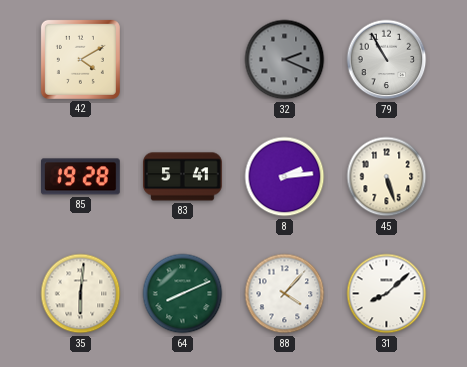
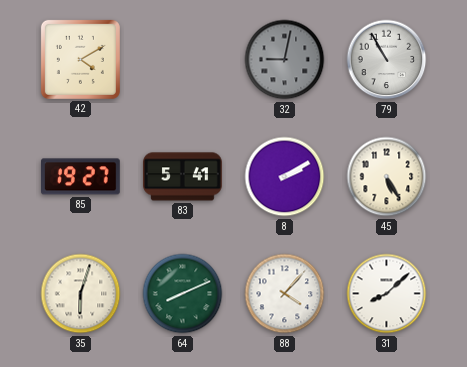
32: 2:19 -> 9:02 (285, 60)
85: 19:28 -> 19:27 (81, 177)
8: 2:14 -> 2:10 (285, 177)
45: 5:27 -> 5:25 (387, 177)
35: 6:01 -> 6:03 (81, 294)
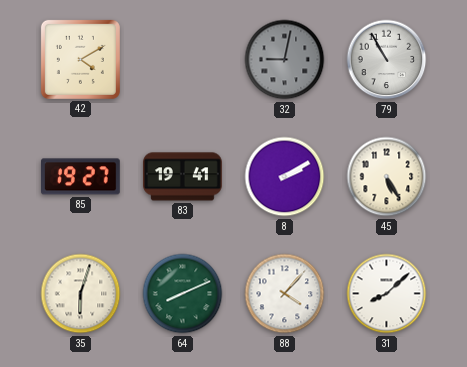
83: 5:41 -> 19:41 (183, 177)
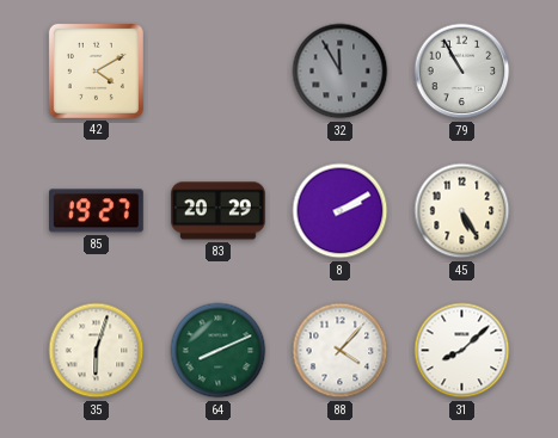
32: 9:02 -> 11:55 (341, 72)
83: 19:41 -> 20:29 (219, 211)
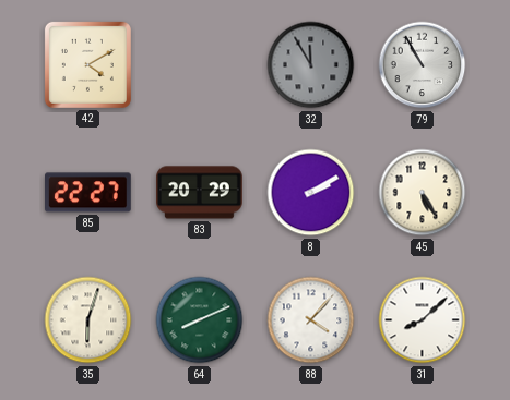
85: 19:27 -> 22:27 (88, 193)
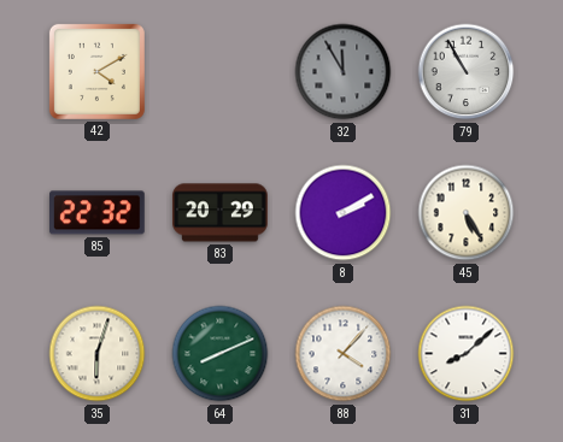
85: 22:27 -> 22:32 (98, 213)
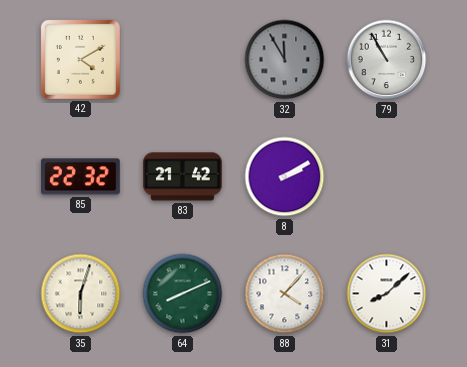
83: 20:29 -> 21:42 (183, 177)
45: 5:25 -> none (467, 213)
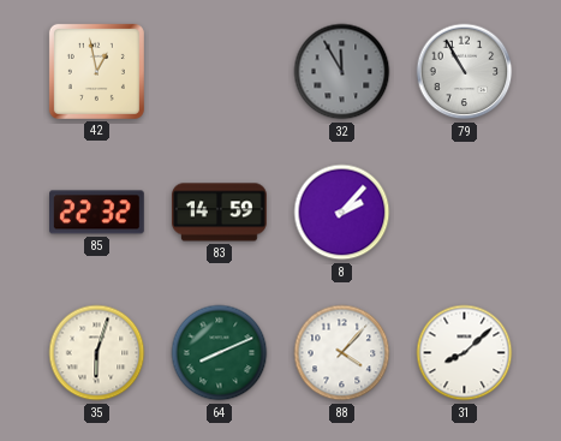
42: 4:10 -> 12:58 (96, 71)
83: 21:42 -> 14:59 (220, 213)
8: 2:10 -> 2:07 (342, 213)
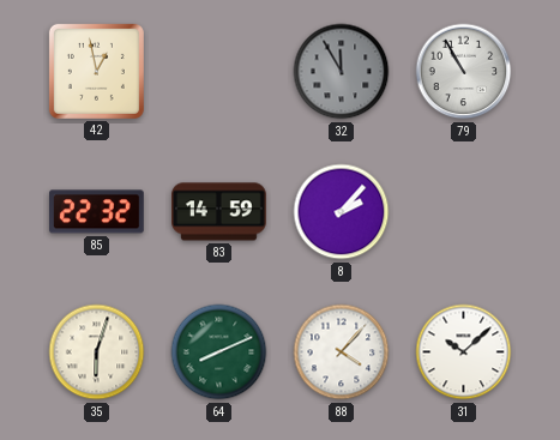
31: 8:08 -> 10:08 (464, 352)
